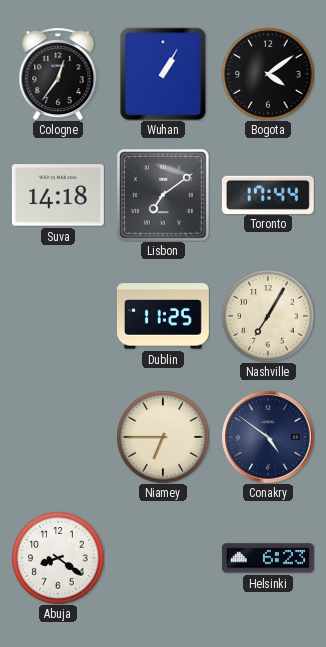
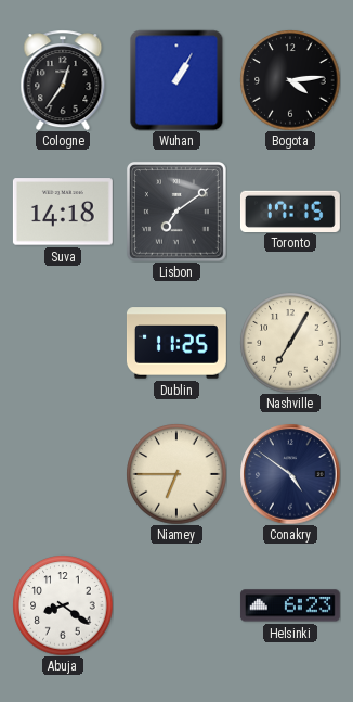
Bogota: 4:09 -> 4:14 (290, 80)
Toronto: 17:44 -> 17:15 (290, 210)
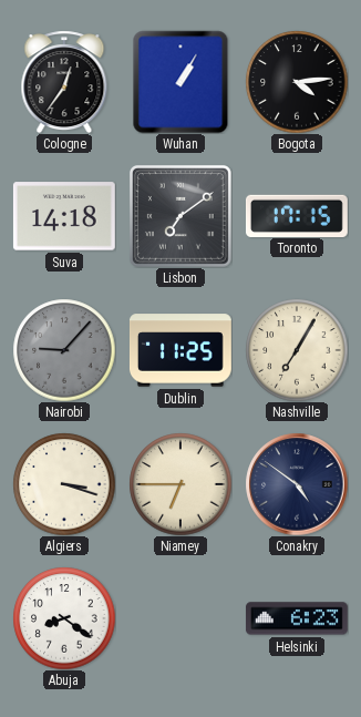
Nairobi: none -> 9:07 (64, 350)
Algiers: none -> 3:18 (64, 484)
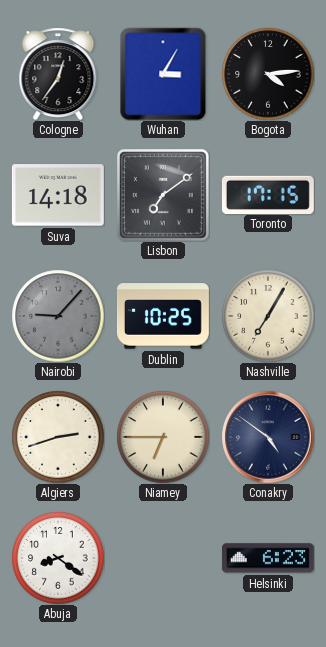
Wuhan: 1:05 -> 3:05 (163, 74)
Dublin: 11:25 -> 10:25 (163, 316)
Algiers: 3:18 -> 2:42 (58, 437)
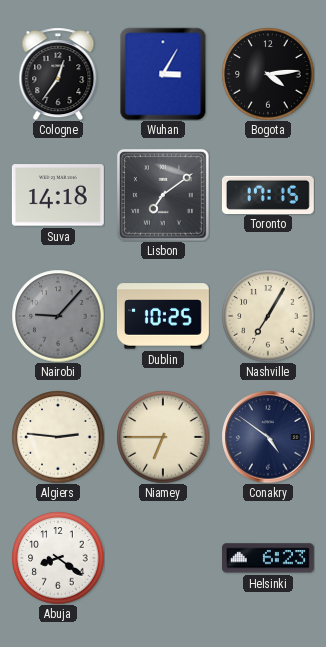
Algiers: 2:42 -> 2:46 (58, 437)
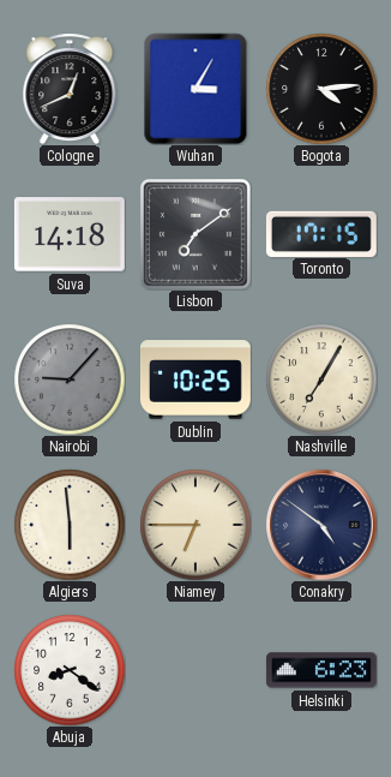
Cologne: 12:36 -> 12:41 (70, 89)
Algiers: 2:46 -> 5:59 (70, 525)
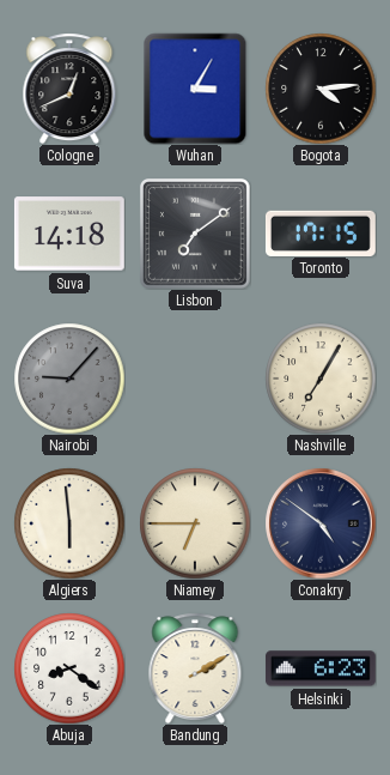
Dublin: 10:25 -> none (195, 379)
Bandung: none -> 2:10 (195, 668)
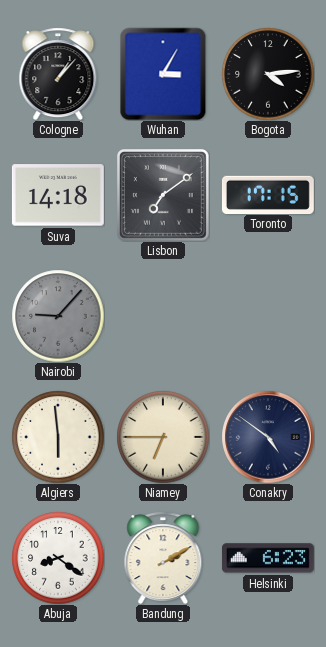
Cologne: 12:41 -> 1:07 (58, 74)
Nashville: 7:05 -> none (321, 379)
